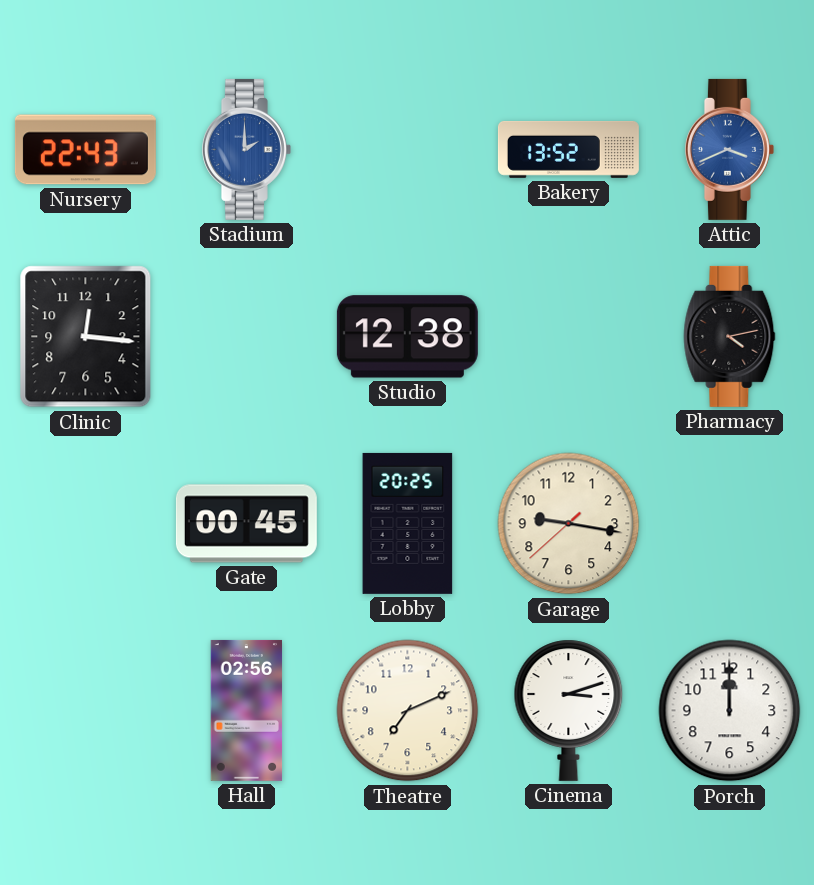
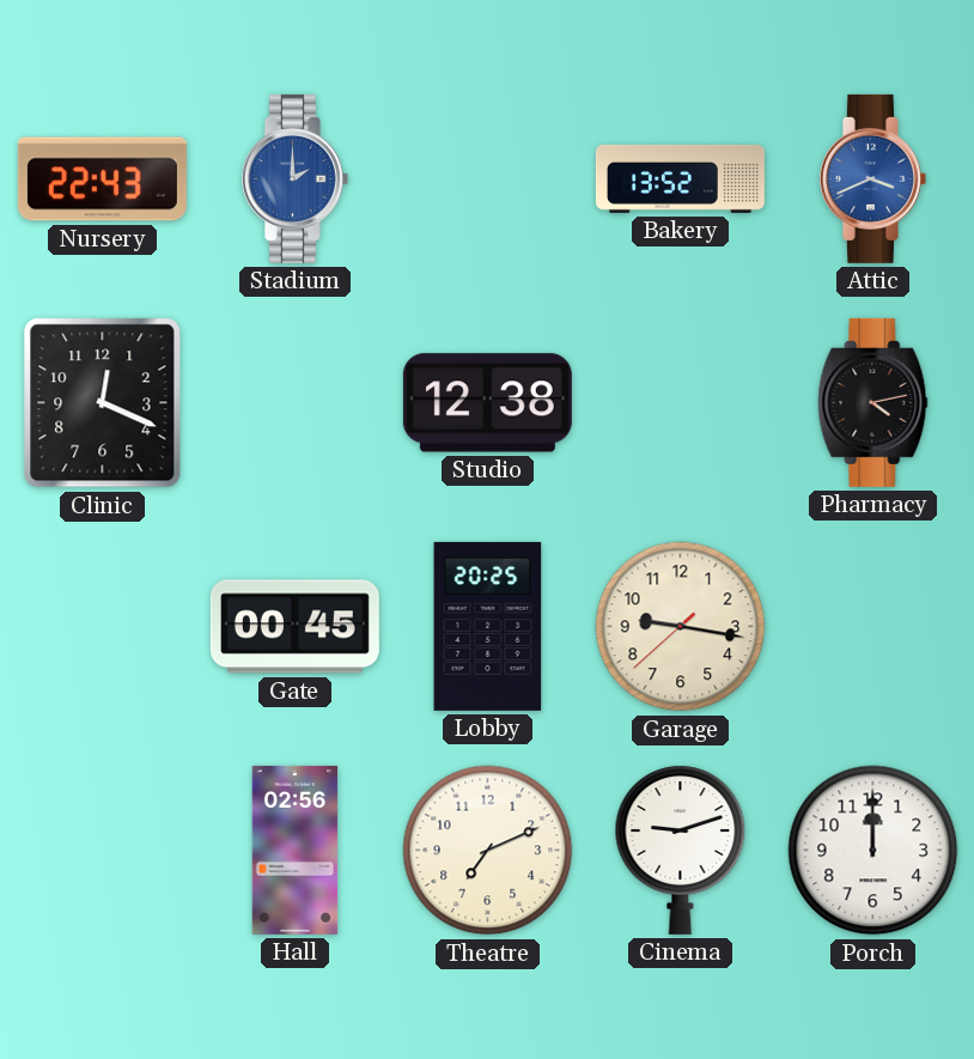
Clinic: 12:16 -> 12:19 (103, 403)
Cinema: 3:12 -> 9:12 (681, 850)
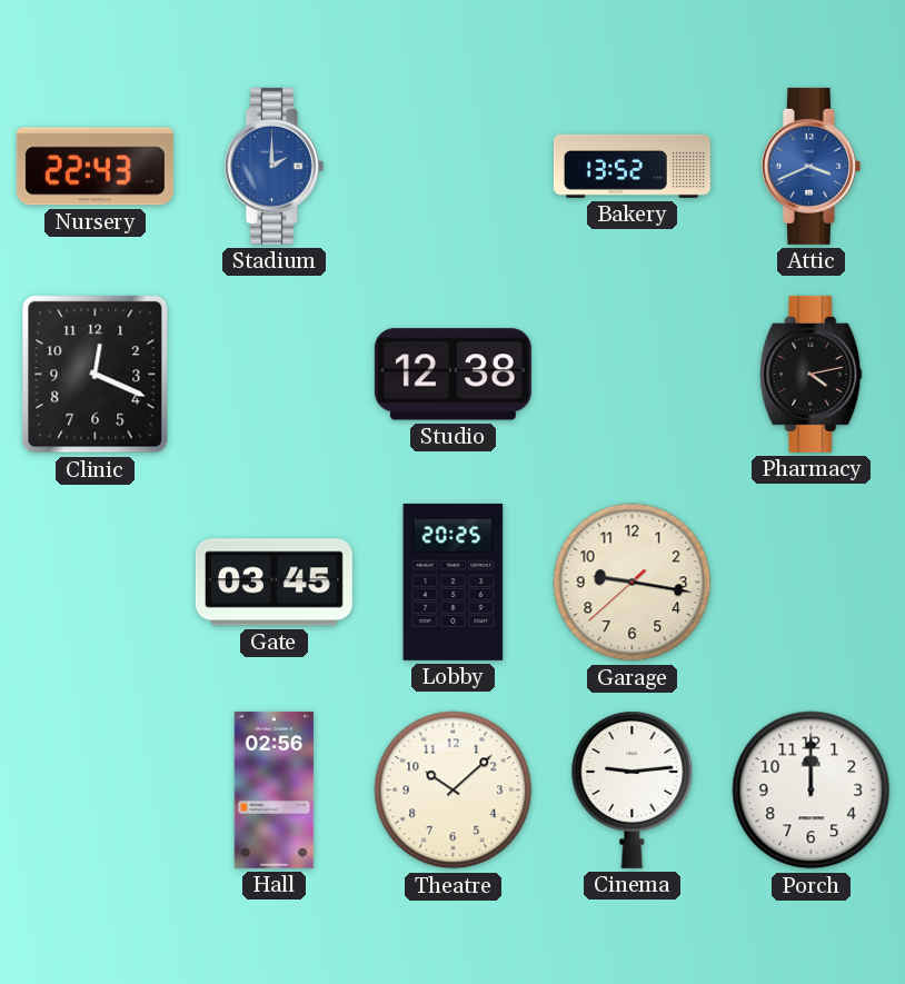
Gate: 00:45 -> 03:45 (274, 583)
Theatre: 7:11 -> 10:08 (454, 791)
Cinema: 9:12 -> 9:14 (633, 789)
